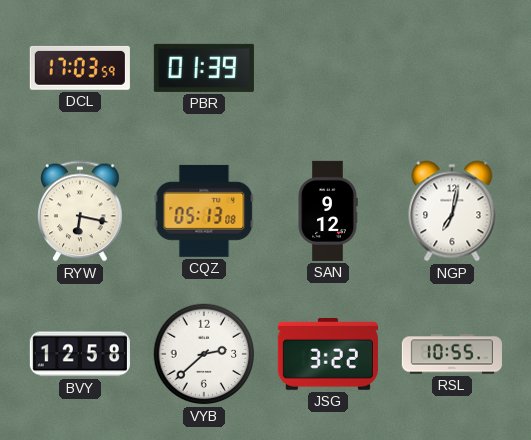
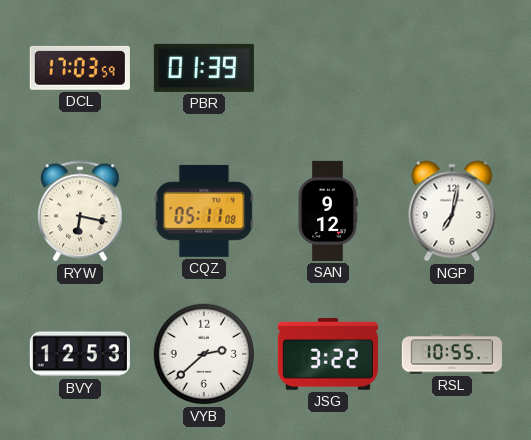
CQZ: 05:13 -> 05:11 (204, 211)
BVY: 12:58 -> 12:53 (80, 354)
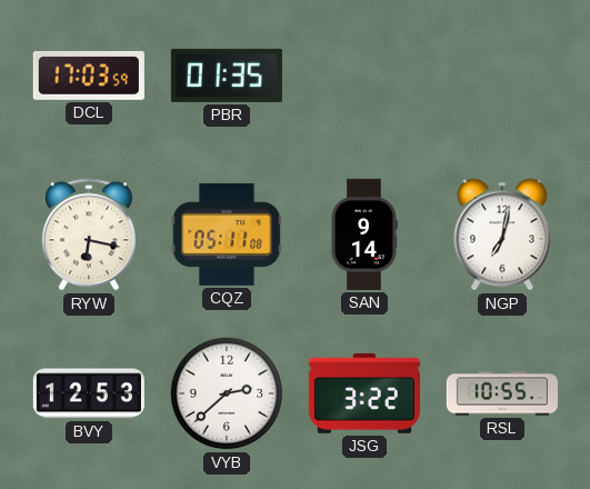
PBR: 01:39 -> 01:35 (227, 76)
SAN: 9:12 -> 9:14 (364, 234)
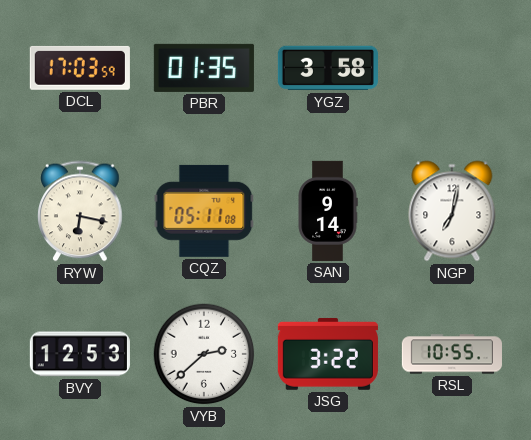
YGZ: none -> 3:58 (328, 68)
